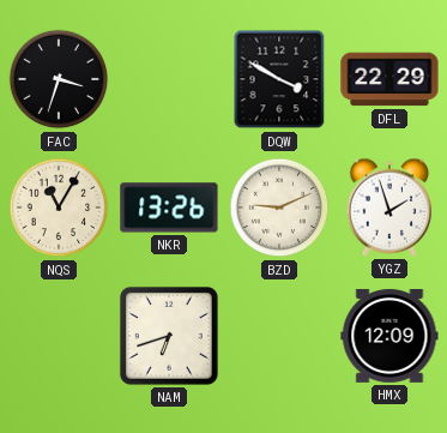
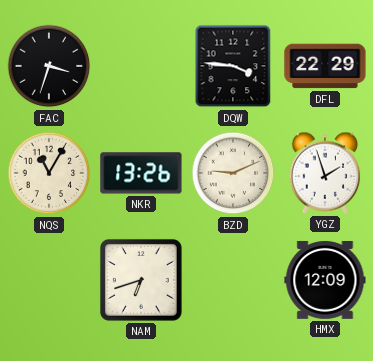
DQW: 3:50 -> 3:46 (233, 66)
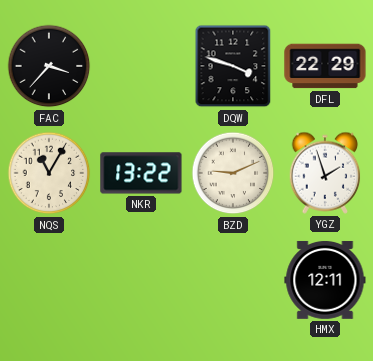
FAC: 3:33 -> 3:37 (49, 66)
DQW: 3:46 -> 3:48 (233, 66)
NKR: 13:26 -> 13:22 (141, 173)
NAM: 6:42 -> none (141, 280)
HMX: 12:09 -> 12:11 (325, 280)
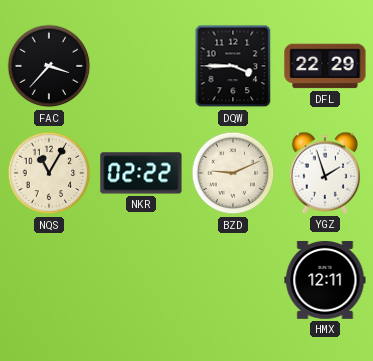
DQW: 3:48 -> 3:45 (233, 66)
NKR: 13:22 -> 02:22 (141, 173)
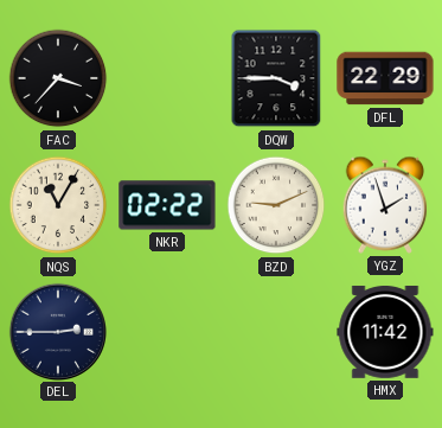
DEL: none -> 2:45 (57, 331)
HMX: 12:11 -> 11:42 (385, 332)
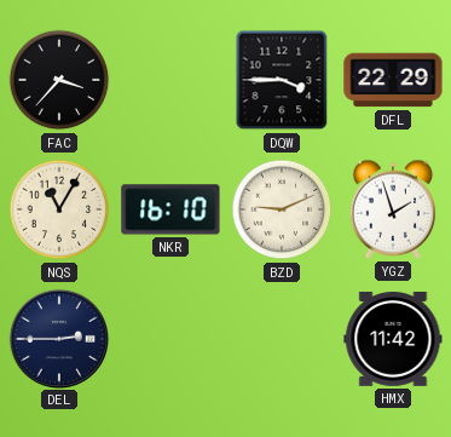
NKR: 02:22 -> 16:10 (170, 209)
